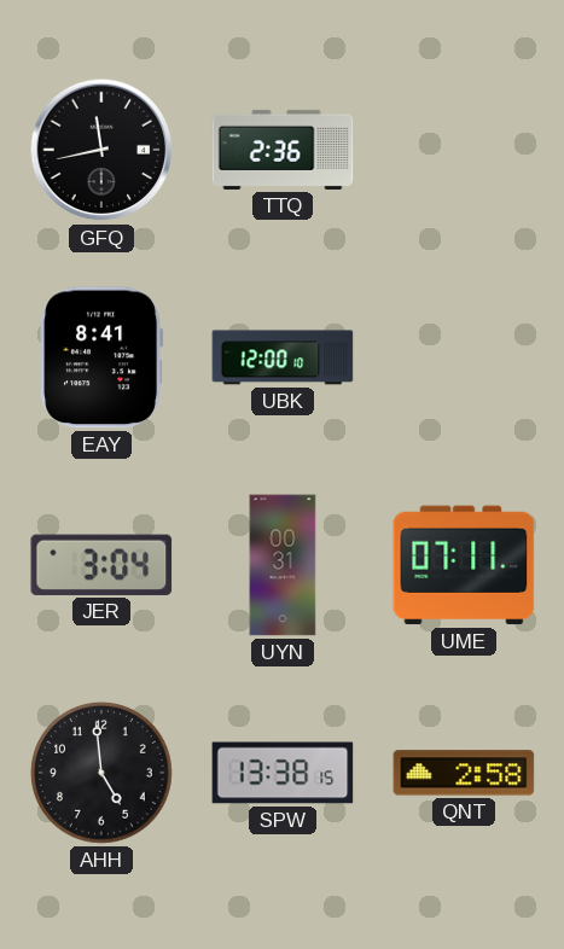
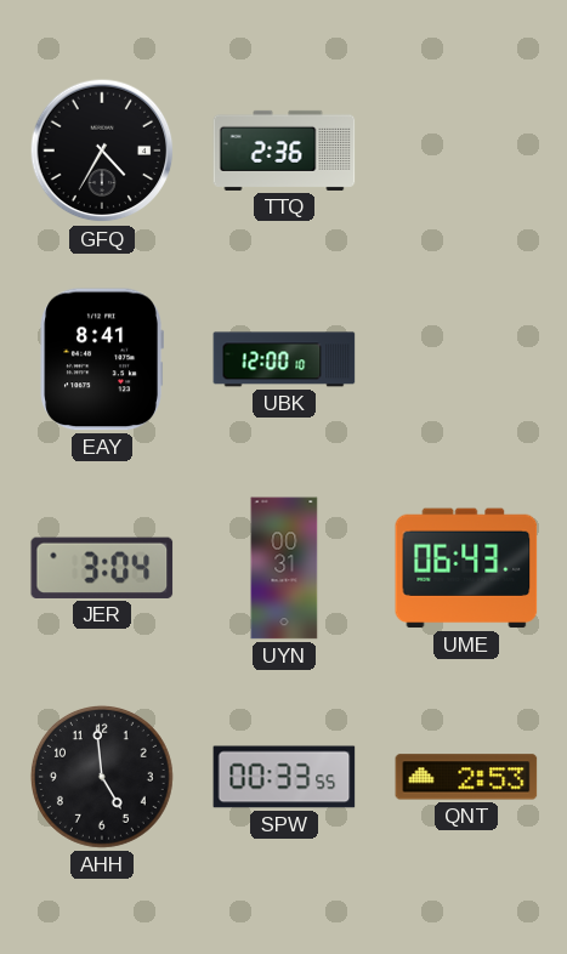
GFQ: 11:43 -> 4:35 (102, 151)
UME: 07:11 -> 06:43 (466, 568)
SPW: 13:38 -> 00:33 (284, 777)
QNT: 2:58 -> 2:53 (466, 777)
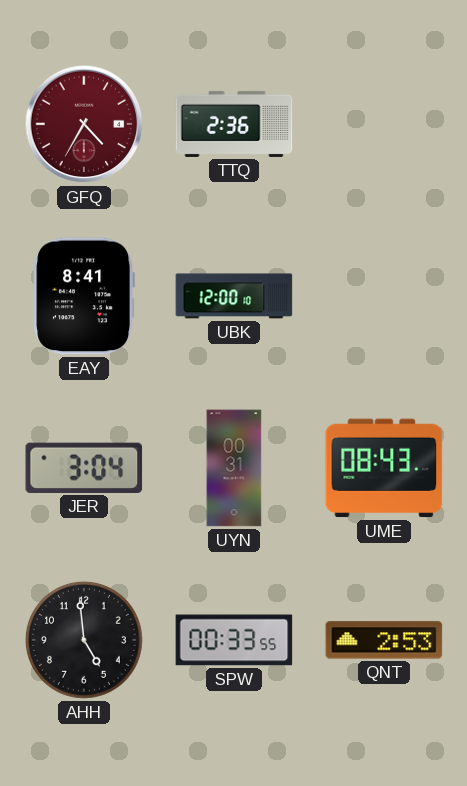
GFQ dial: black -> burgundy (84, 124)
UME: 06:43 -> 08:43 (384, 468)
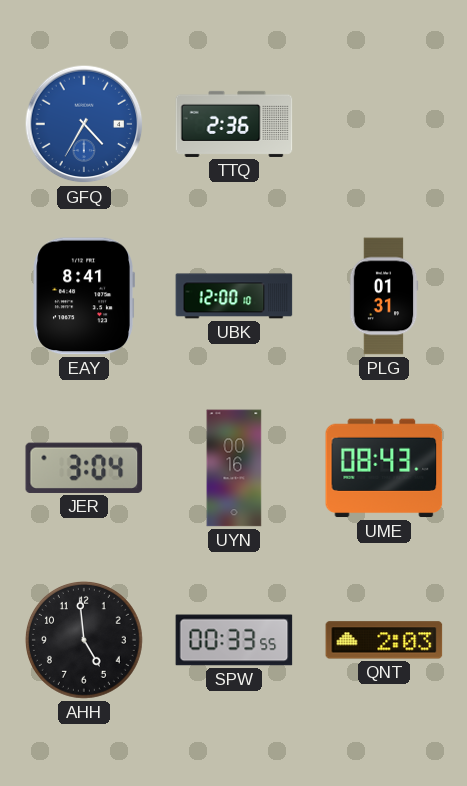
GFQ dial: burgundy -> blue (84, 124)
PLG: none -> 01:31 (384, 296)
UYN: 00:31 -> 00:16 (234, 468)
QNT: 2:53 -> 2:03 (384, 640)
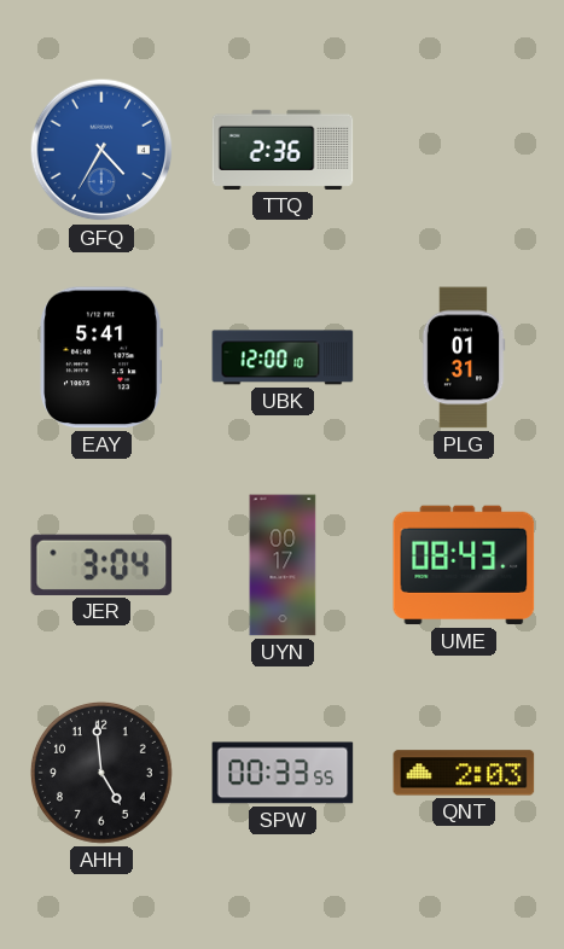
EAY: 8:41 -> 5:41 (100, 357)
UYN: 00:16 -> 00:17 (283, 565)
